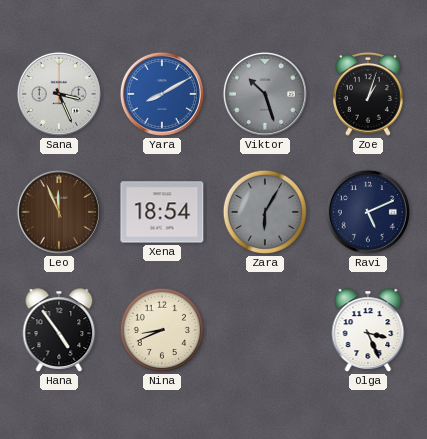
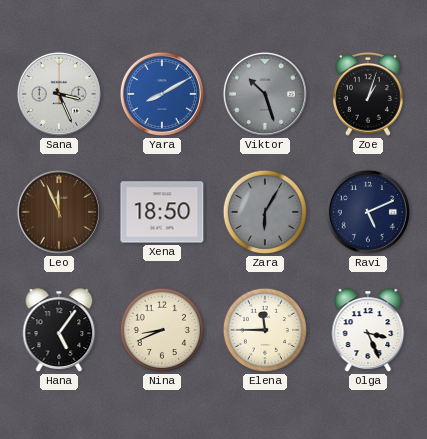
Xena: 18:54 -> 18:50 (162, 212)
Hana: 4:54 -> 5:06 (59, 330)
Elena: none -> 11:45 (265, 330)
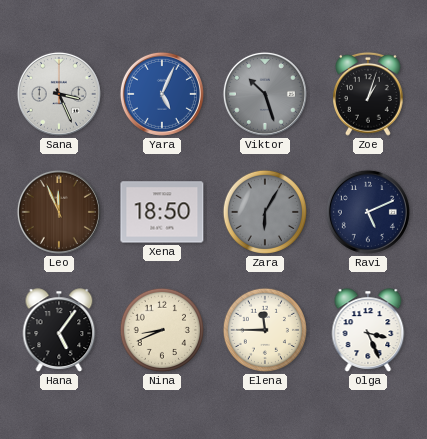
Yara: 8:10 -> 5:04 (162, 94)
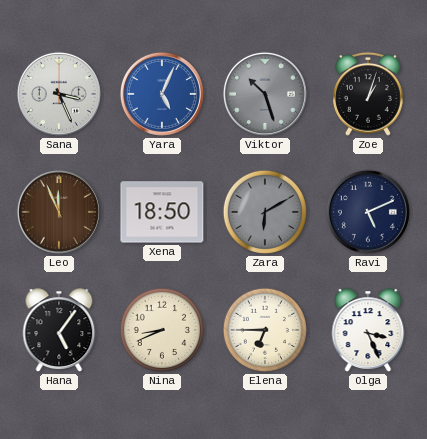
Zara: 6:05 -> 6:10 (265, 212)
Elena: 11:45 -> 6:45 (265, 330)
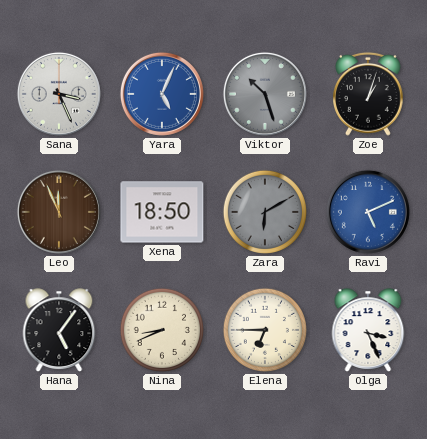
Ravi dial: navy -> blue (368, 212)
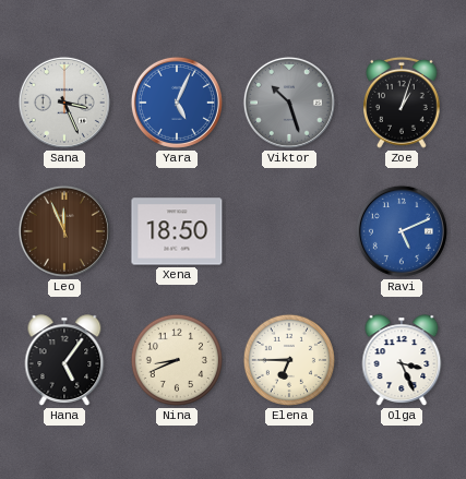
Zara: 6:10 -> none (265, 212)
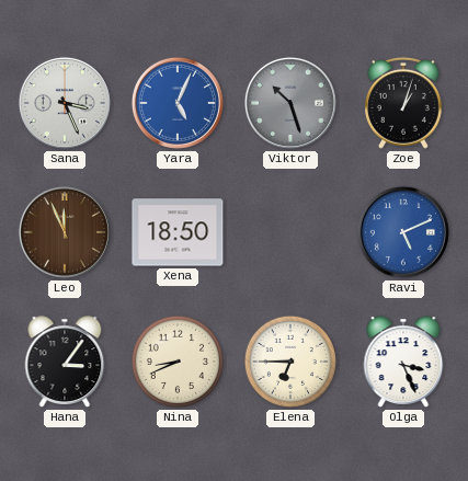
Hana: 5:06 -> 3:06 (65, 362)
